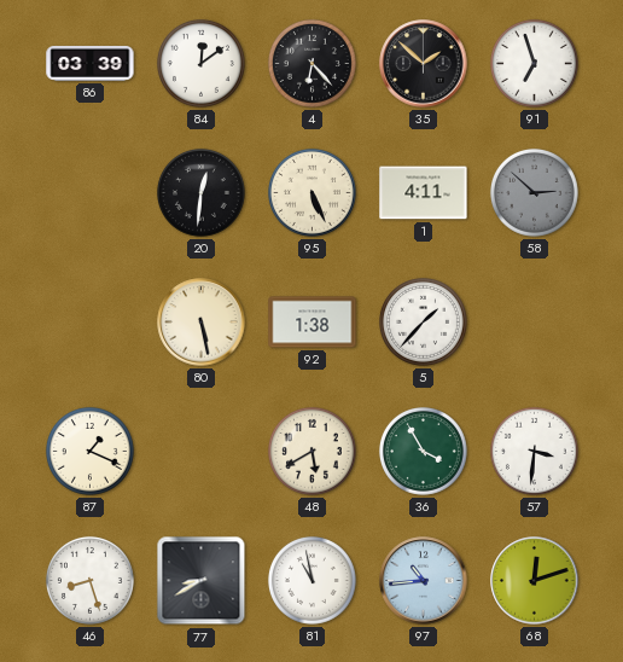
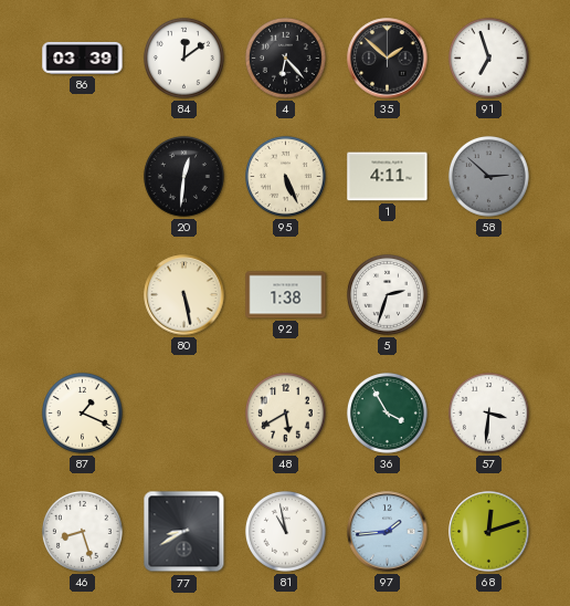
5: 1:37 -> 2:33 (387, 294)
97: 10:44 -> 1:44 (388, 532)
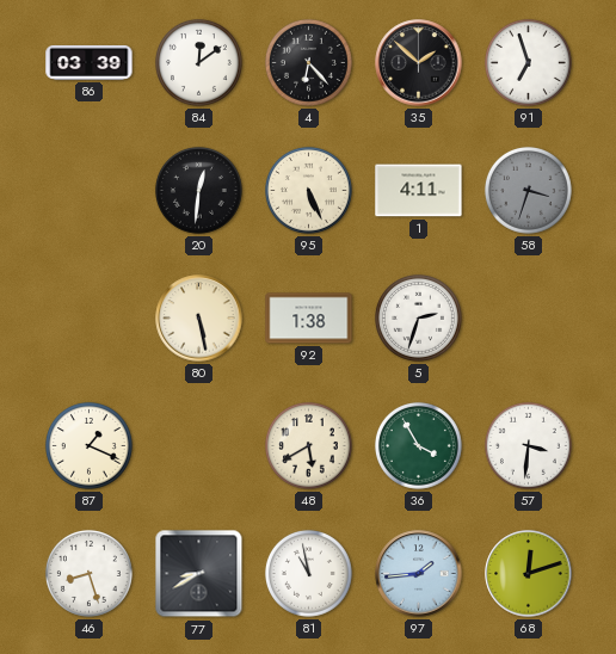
58: 2:52 -> 3:33 (528, 190)
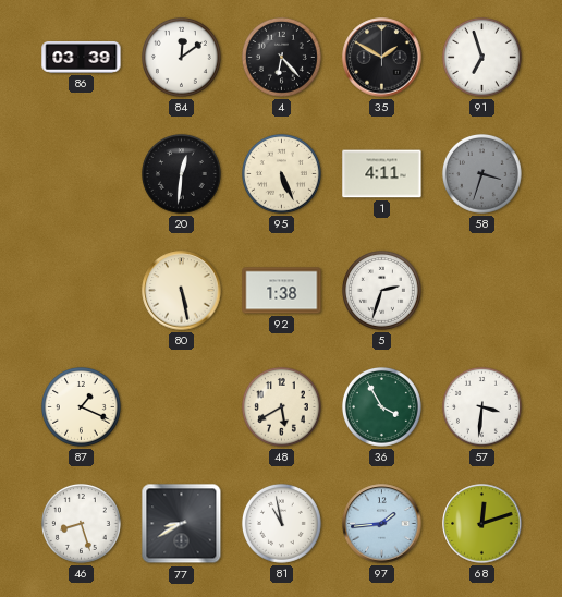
35: 1:52 -> 1:50 (382, 58)
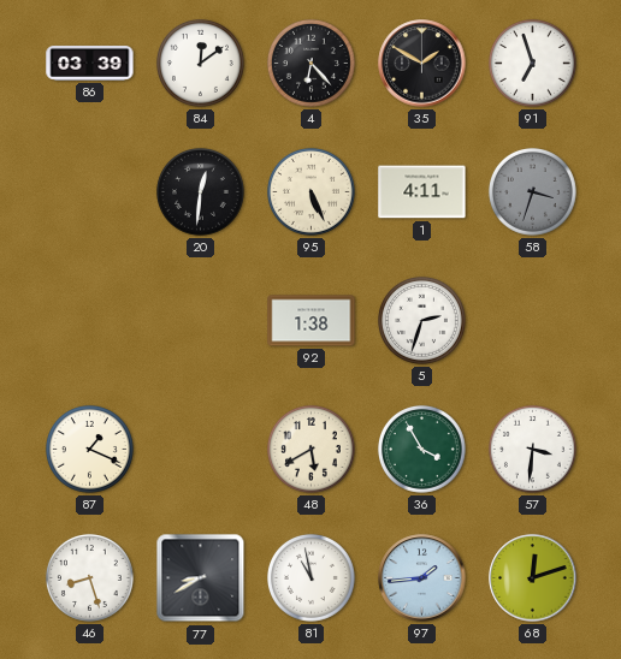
80: 5:28 -> none (182, 291)
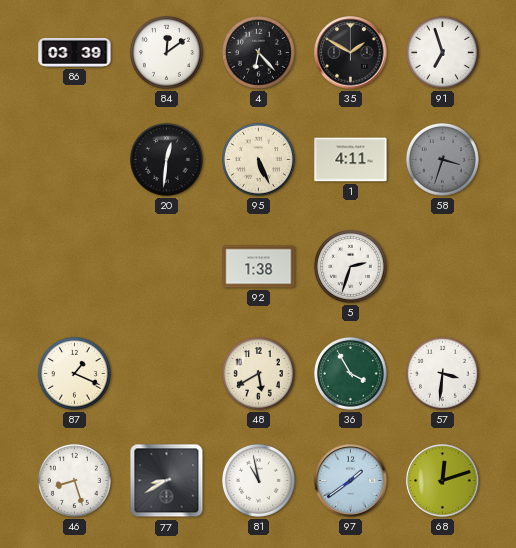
97: 1:44 -> 1:39 (351, 481)
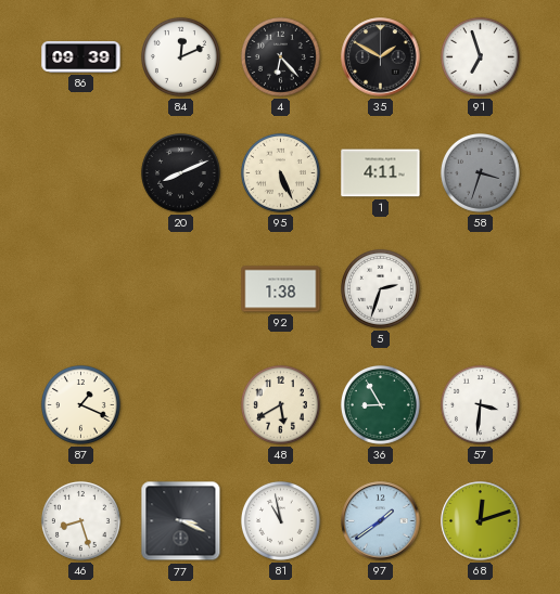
86: 03:39 -> 09:39 (81, 56)
84: 12:09 -> 12:11 (180, 56)
20: 12:31 -> 8:11 (180, 172)
36: 3:55 -> 8:55 (380, 404)
77: 8:40 -> 3:19 (181, 521)
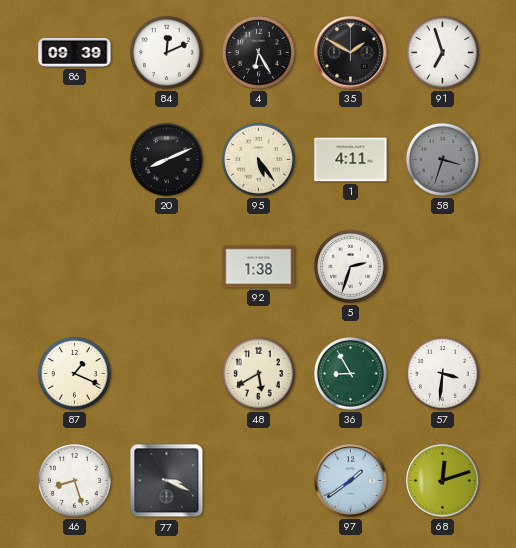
4: 6:23 -> 6:25 (258, 52)
95: 5:26 -> 5:24 (258, 159)
81: 10:58 -> none (280, 520)
